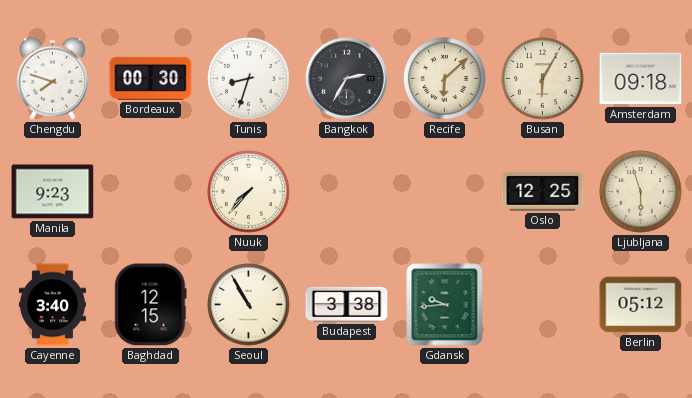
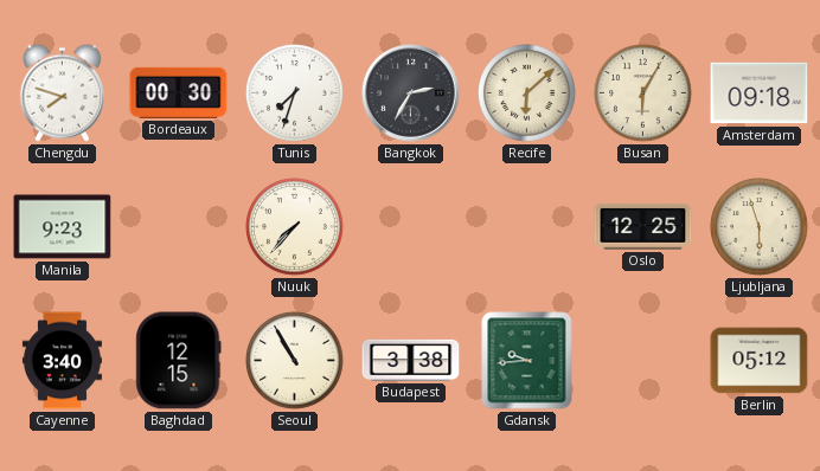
Tunis: 8:33 -> 7:33 (295, 93)
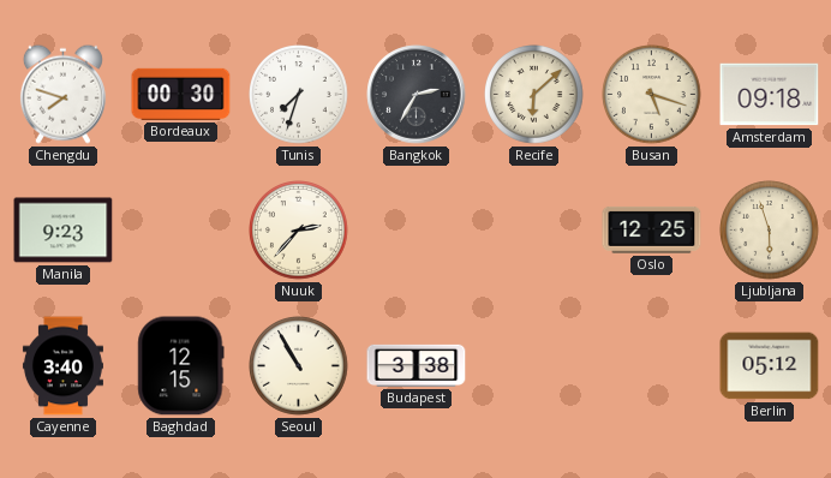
Busan: 6:05 -> 5:18 (652, 95)
Nuuk: 7:37 -> 2:37 (299, 231)
Gdansk: 9:44 -> none (527, 361)
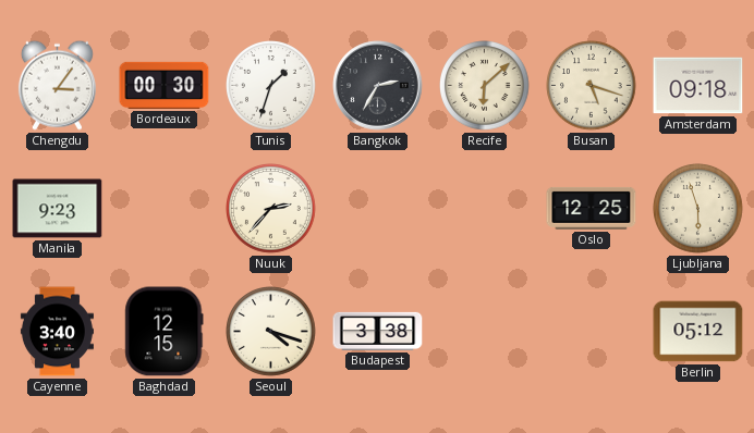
Chengdu: 7:48 -> 3:06 (57, 85)
Tunis: 7:33 -> 1:33 (271, 86)
Seoul: 10:55 -> 4:18 (271, 332)
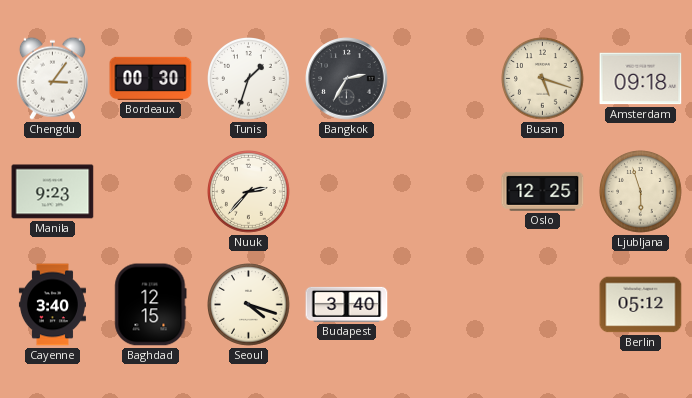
Recife: 6:08 -> none (485, 86)
Budapest: 3:38 -> 3:40 (347, 304)
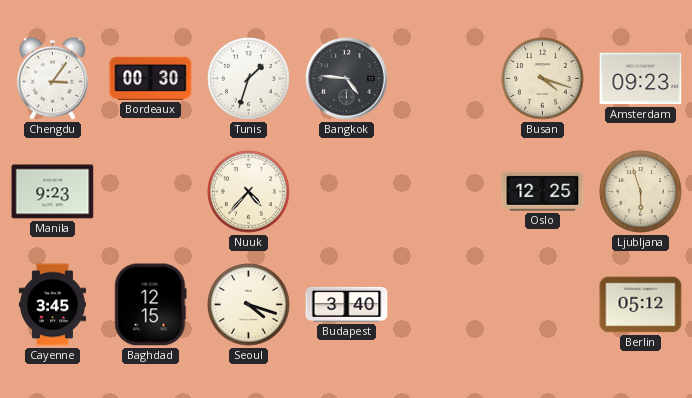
Bangkok: 2:35 -> 4:46 (347, 79)
Busan: 5:18 -> 4:18 (543, 79)
Amsterdam: 09:18 -> 09:23 (641, 79)
Nuuk: 2:37 -> 4:37 (249, 192)
Cayenne: 3:40 -> 3:45 (52, 305)
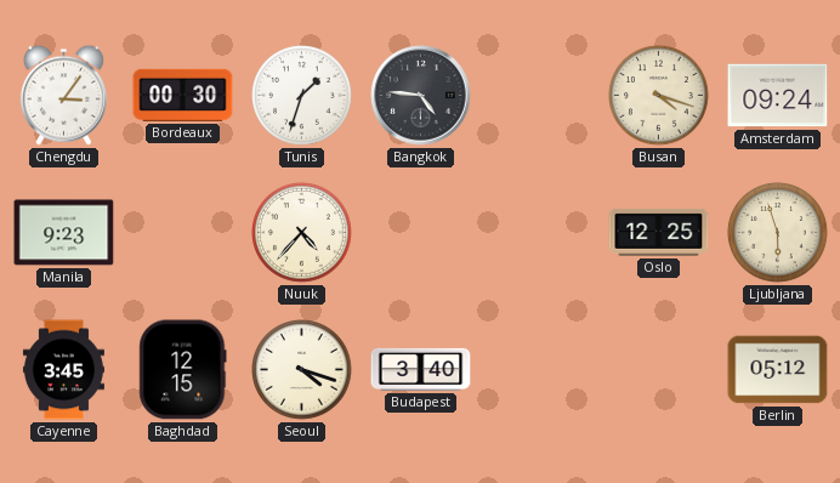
Amsterdam: 09:23 -> 09:24 (778, 96)
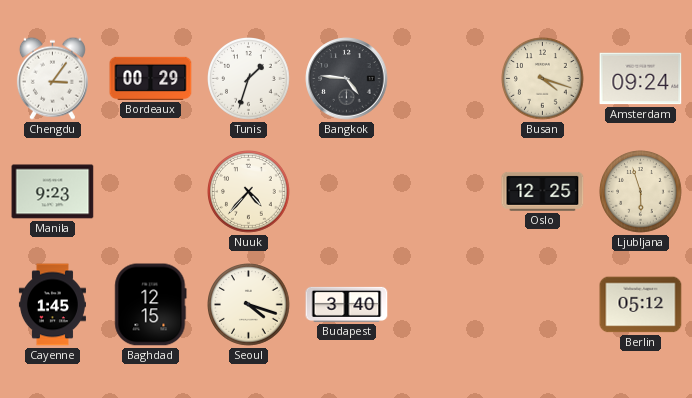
Bordeaux: 00:30 -> 00:29 (151, 78)
Cayenne: 3:45 -> 1:45 (52, 305)
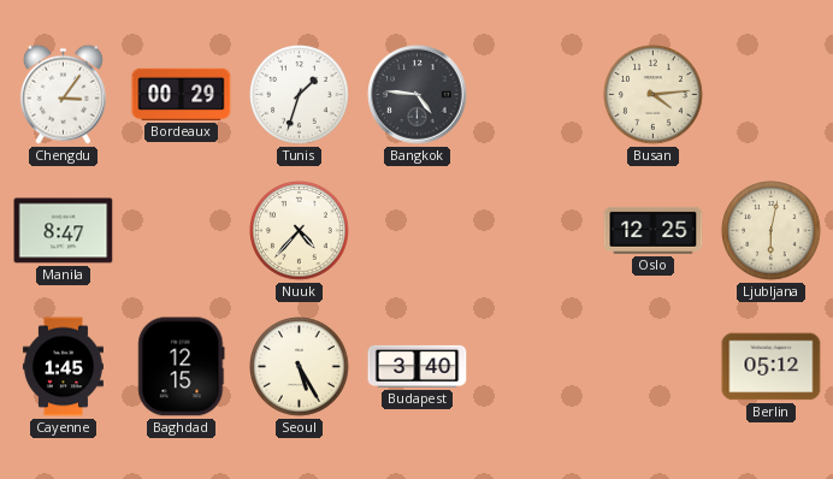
Busan: 4:18 -> 4:14 (654, 95)
Amsterdam: 09:24 -> none (641, 79)
Manila: 9:23 -> 8:47 (64, 231)
Ljubljana: 5:57 -> 6:02 (772, 231)
Seoul: 4:18 -> 5:25 (300, 367)
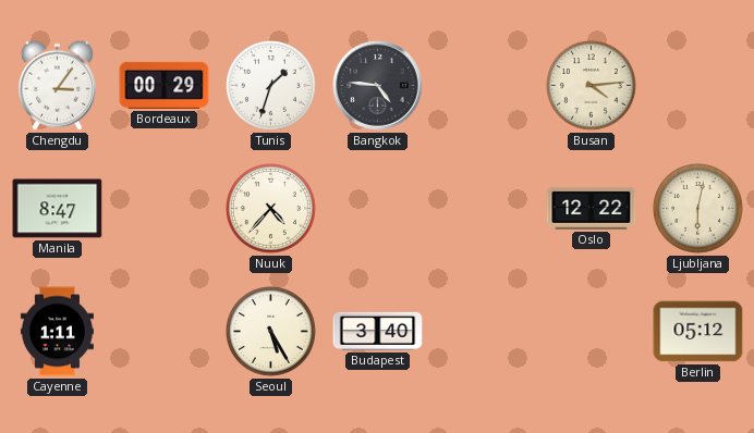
Oslo: 12:25 -> 12:22 (592, 208)
Cayenne: 1:45 -> 1:11 (57, 332)
Baghdad: 12:15 -> none (182, 367)
